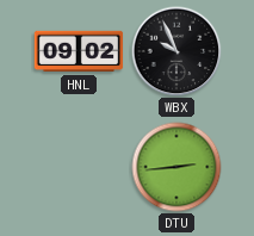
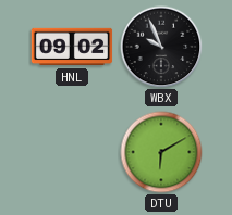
DTU: 2:44 -> 6:10 (161, 152)
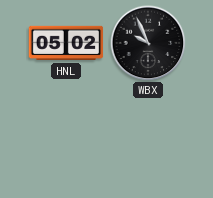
HNL: 09:02 -> 05:02 (66, 43)
DTU: 6:10 -> none (161, 152)
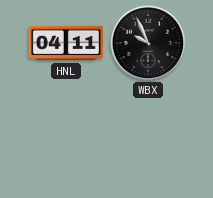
HNL: 05:02 -> 04:11 (66, 43)
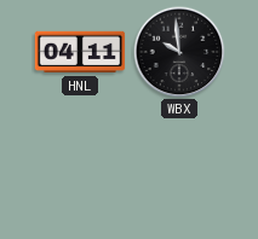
WBX: 9:56 -> 9:59 (179, 52)
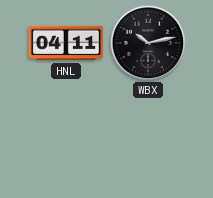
WBX: 9:59 -> 10:13 (148, 43)
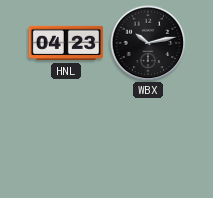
HNL: 04:11 -> 04:23 (66, 43)
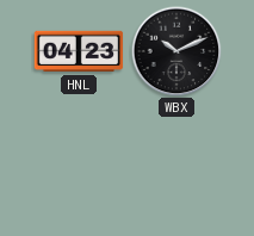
WBX: 10:13 -> 10:11 (176, 51)
